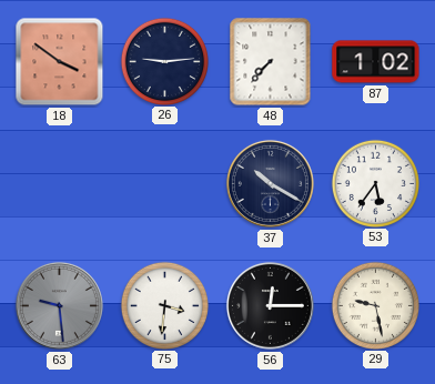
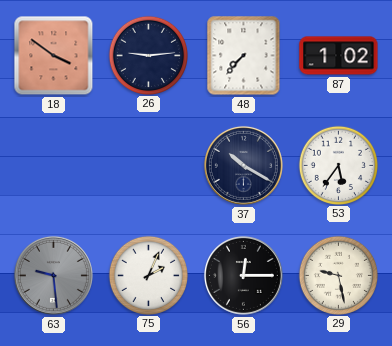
75: 3:31 -> 2:04 (148, 275)
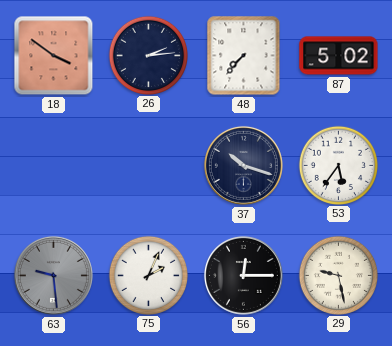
26: 9:14 -> 2:14 (148, 55)
87: 1:02 -> 5:02 (339, 56)
37: 10:20 -> 10:18 (243, 165)
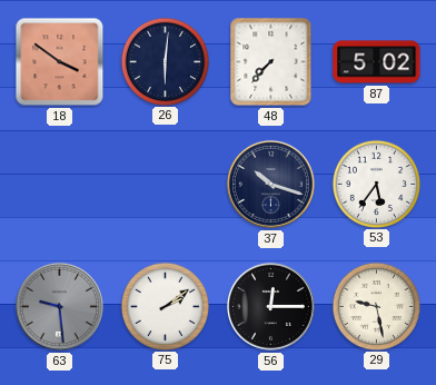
26: 2:14 -> 6:01 (165, 61)
75: 2:04 -> 2:09 (165, 306)
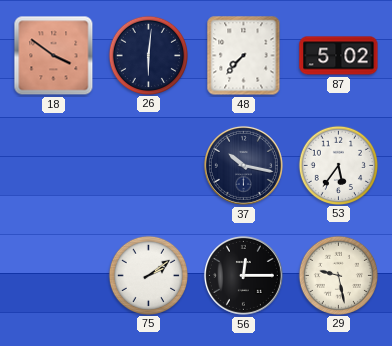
37: 10:18 -> 10:17 (243, 165)
63: 9:29 -> none (59, 306)
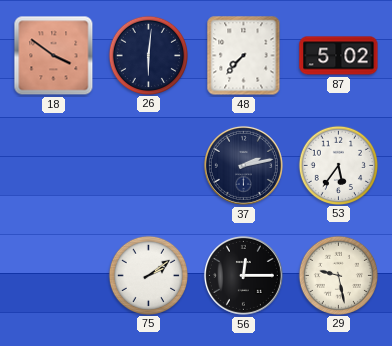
37: 10:17 -> 2:13 (243, 165)
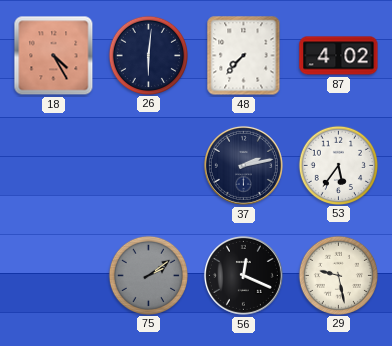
18: 3:51 -> 4:25 (54, 56)
87: 5:02 -> 4:02 (339, 56)
75 dial: white -> grey (148, 275)
56: 12:15 -> 12:19 (243, 275)
